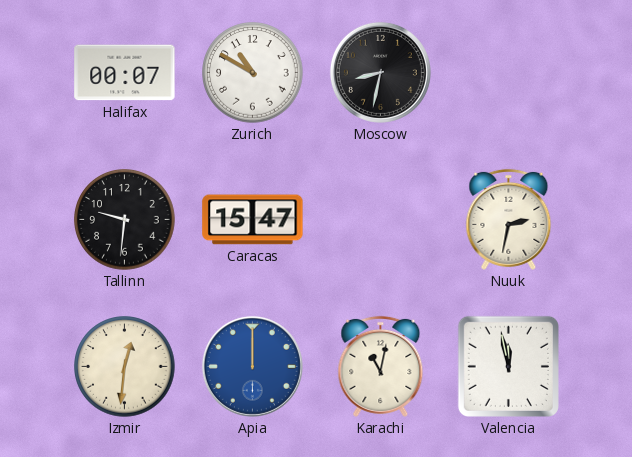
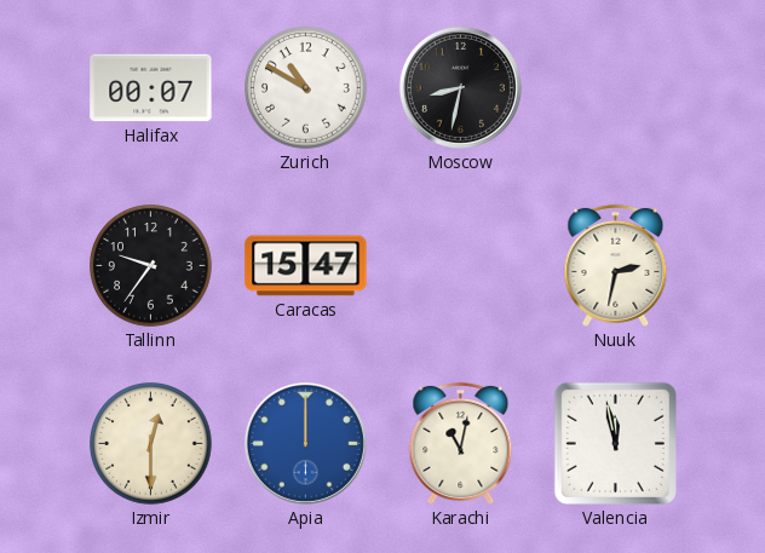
Tallinn: 9:31 -> 9:36 (151, 266)
Izmir: 12:31 -> 12:30 (151, 444)
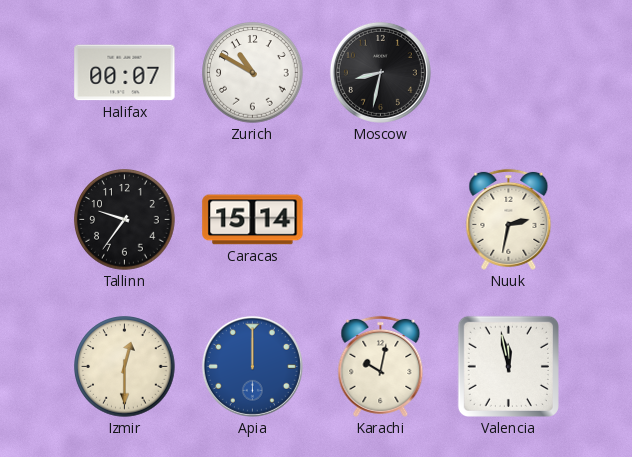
Caracas: 15:47 -> 15:14 (253, 220)
Karachi: 11:02 -> 10:02 (381, 366)
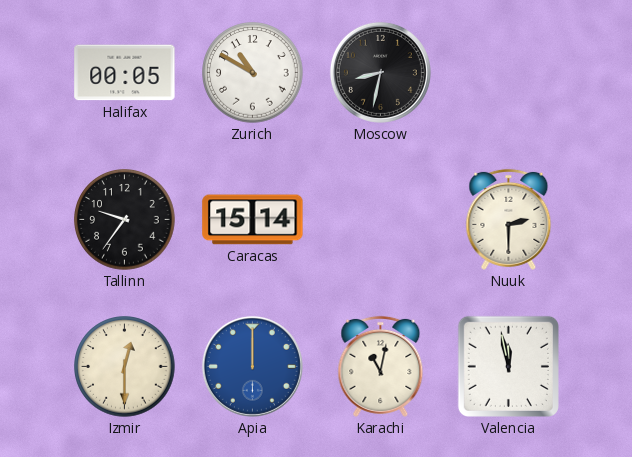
Halifax: 00:07 -> 00:05 (125, 73)
Nuuk: 2:32 -> 2:30 (509, 219)
Karachi: 10:02 -> 11:02 (381, 366)
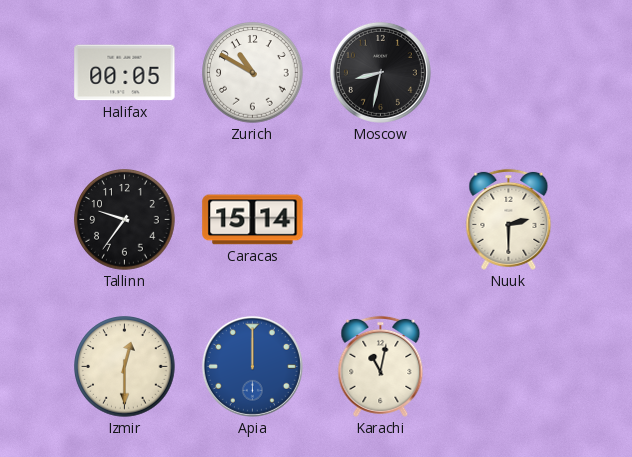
Valencia: 11:58 -> none (508, 366)
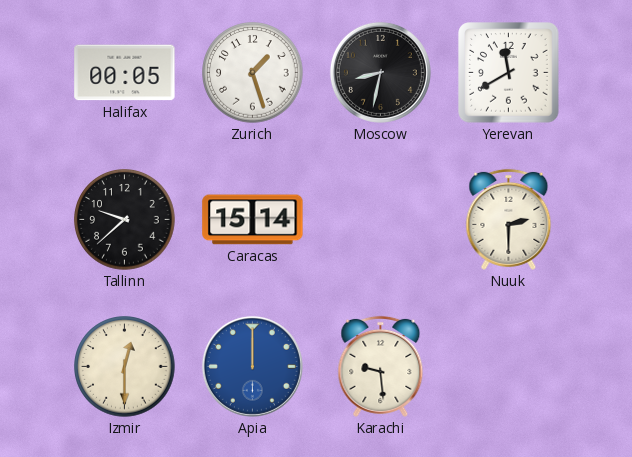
Zurich: 10:50 -> 1:27 (253, 73)
Yerevan: none -> 11:40 (509, 73)
Tallinn: 9:36 -> 9:38 (125, 220)
Karachi: 11:02 -> 9:29 (381, 366)
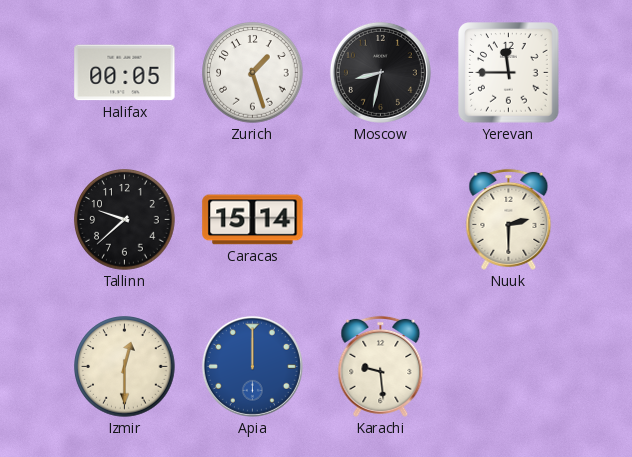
Yerevan: 11:40 -> 11:45 (509, 73)
